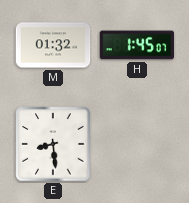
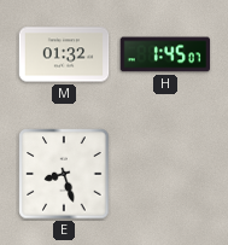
E: 8:29 -> 8:27 (64, 174)
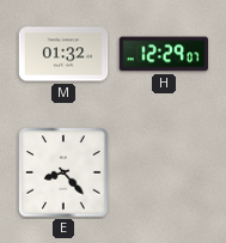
H: 1:45 -> 12:29 (164, 54)
E: 8:27 -> 8:23 (63, 172)
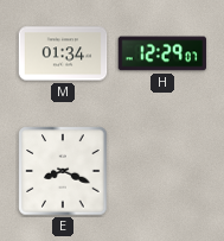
M: 01:32 -> 01:34 (63, 53)
E: 8:23 -> 8:19 (63, 171)
